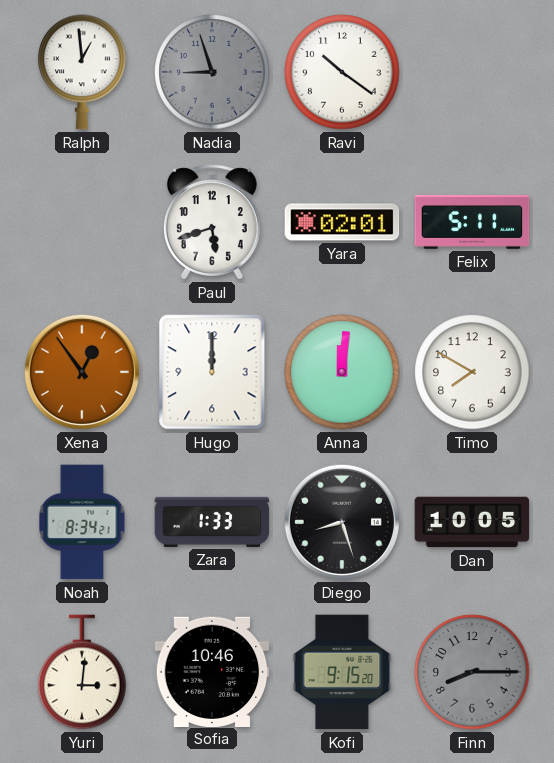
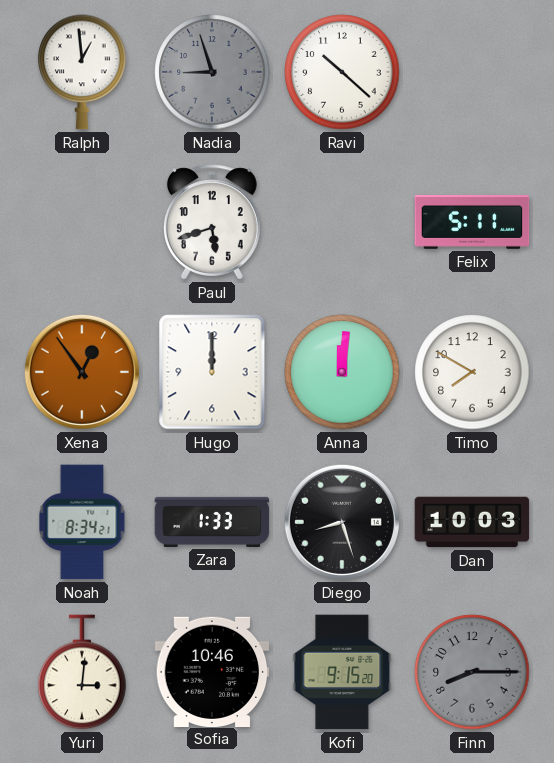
Ravi: 10:21 -> 10:22 (342, 72)
Yara: 02:01 -> none (342, 222)
Dan: 10:05 -> 10:03 (472, 522)
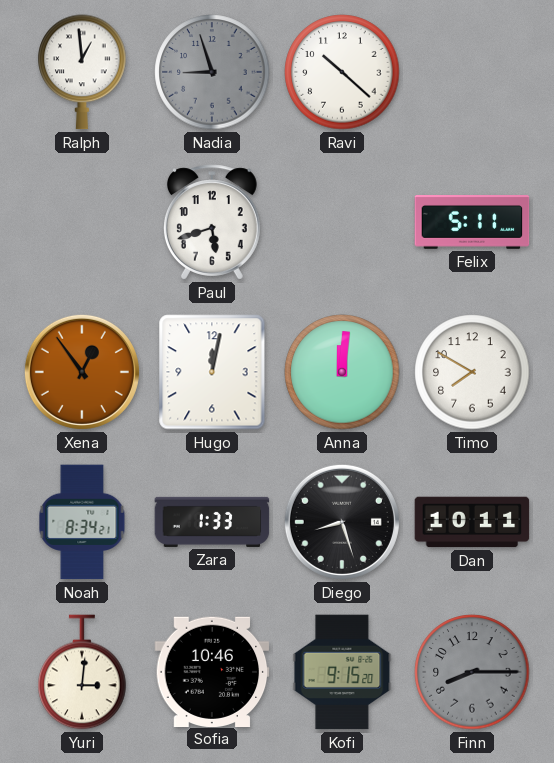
Hugo: 12:00 -> 12:02 (212, 372)
Dan: 10:03 -> 10:11 (472, 522)
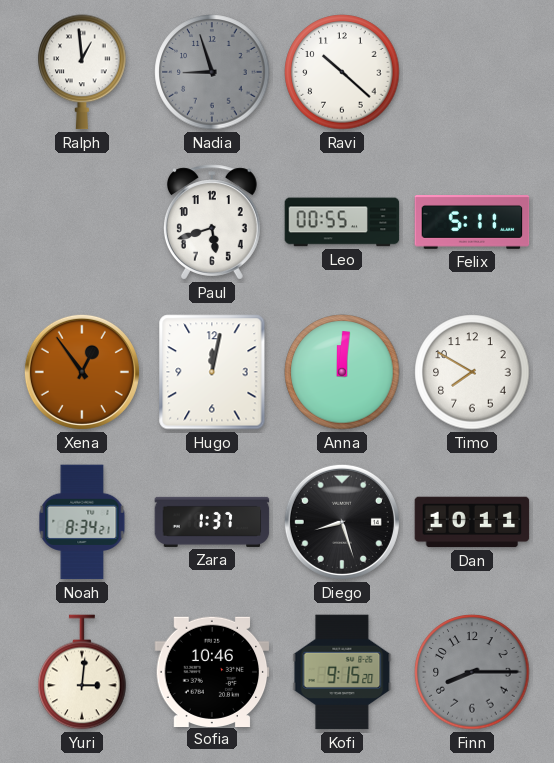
Leo: none -> 00:55 (342, 222)
Zara: 1:33 -> 1:37 (212, 522)
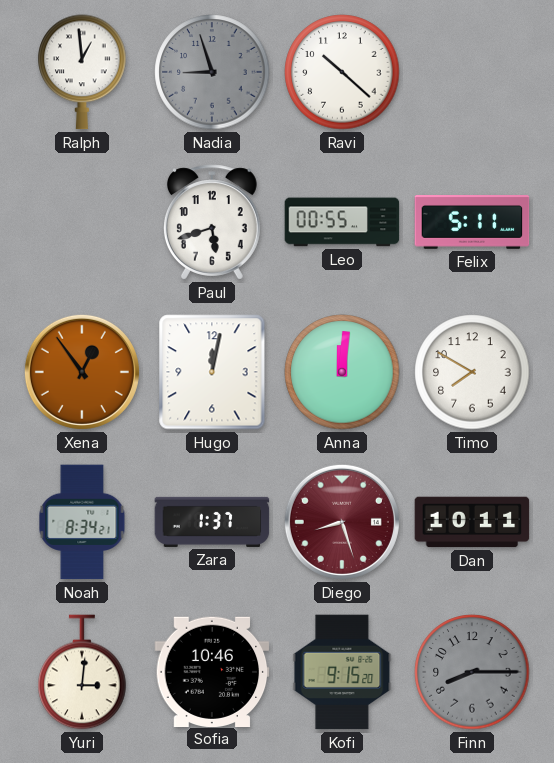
Diego dial: black -> burgundy (342, 522)
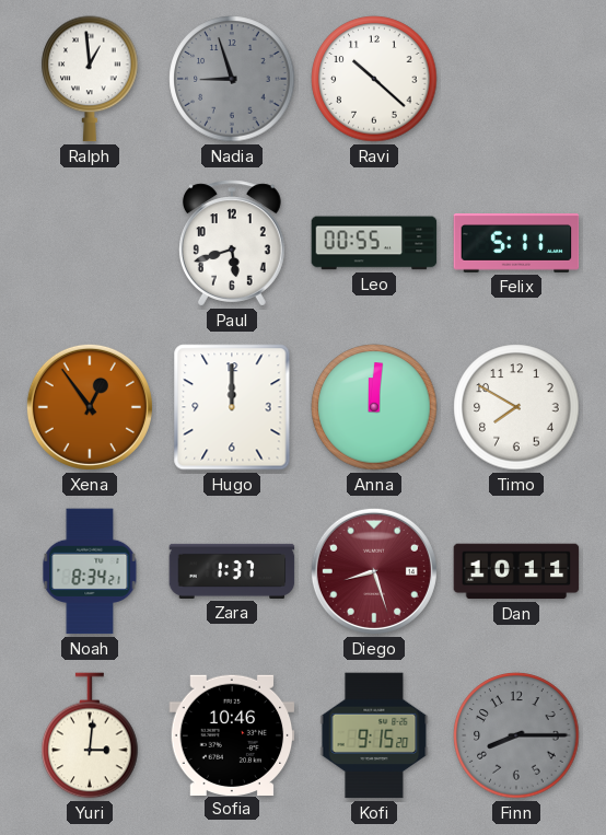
Hugo: 12:02 -> 12:00 (232, 407)
